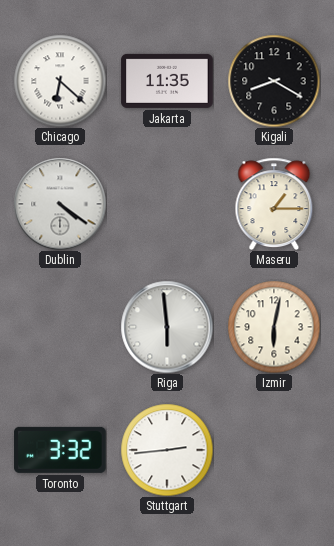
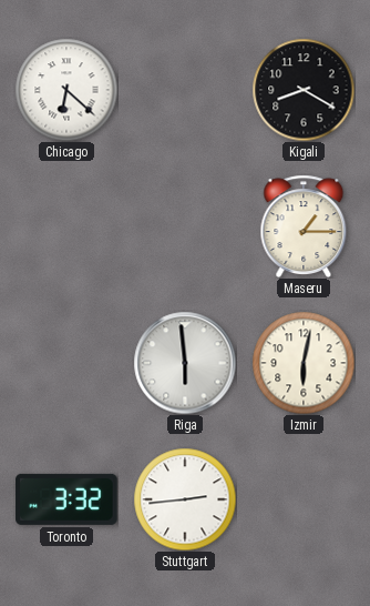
Jakarta: 11:35 -> none (167, 81)
Dublin: 4:21 -> none (60, 204)
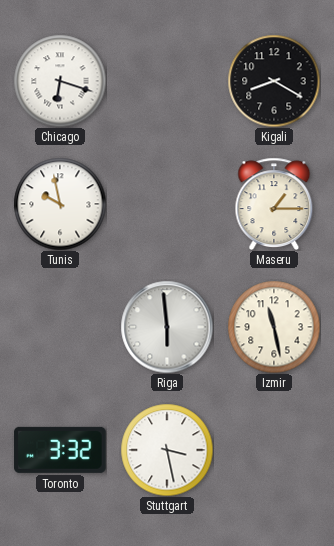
Chicago: 6:22 -> 6:18 (60, 81)
Tunis: none -> 9:58 (60, 204)
Izmir: 6:02 -> 11:28 (274, 327)
Stuttgart: 2:44 -> 3:28 (167, 450)
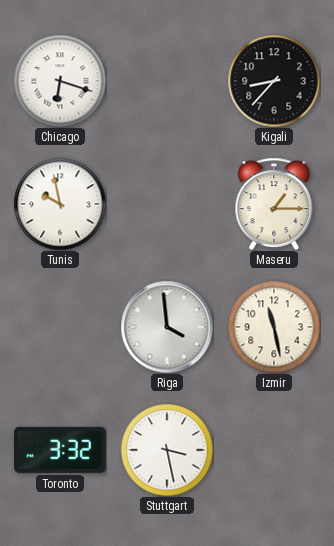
Kigali: 8:20 -> 8:37 (274, 81)
Riga: 5:59 -> 3:59 (167, 327)
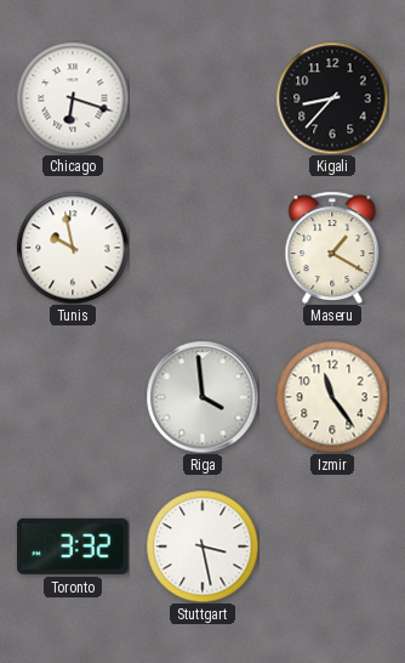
Maseru: 1:15 -> 1:20 (332, 246)
Izmir: 11:28 -> 11:24 (332, 397)
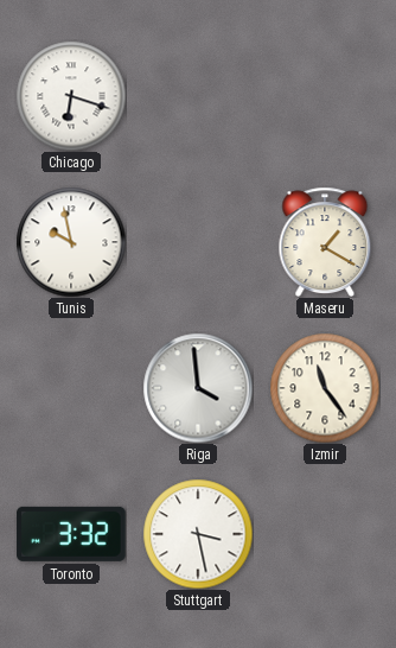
Kigali: 8:37 -> none (332, 98)
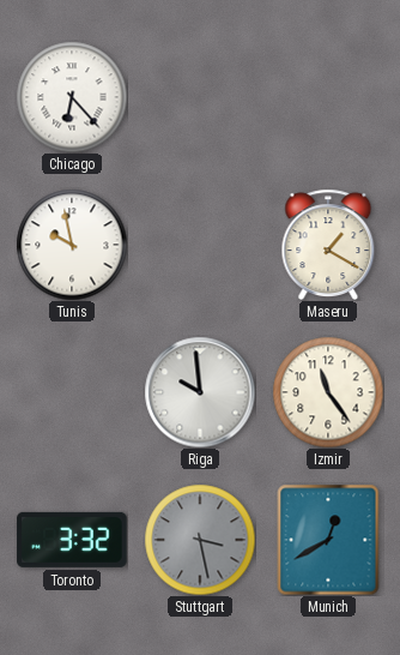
Chicago: 6:18 -> 6:23 (72, 97)
Riga: 3:59 -> 9:59 (200, 392)
Stuttgart dial: white -> grey (200, 540)
Munich: none -> 12:40 (328, 540)
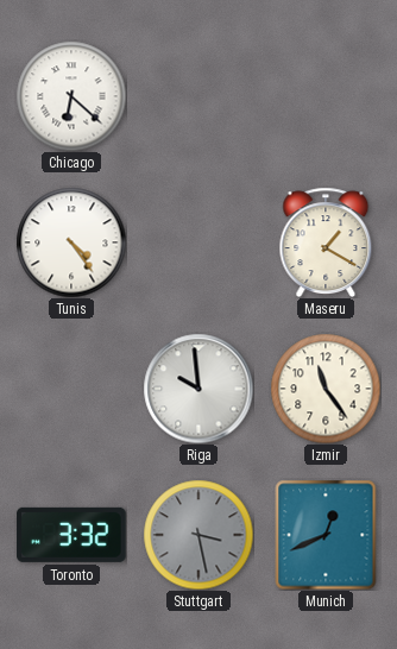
Chicago: 6:23 -> 6:22 (71, 96)
Tunis: 9:58 -> 4:24 (71, 242)
Munich: 12:40 -> 12:41 (326, 535)
